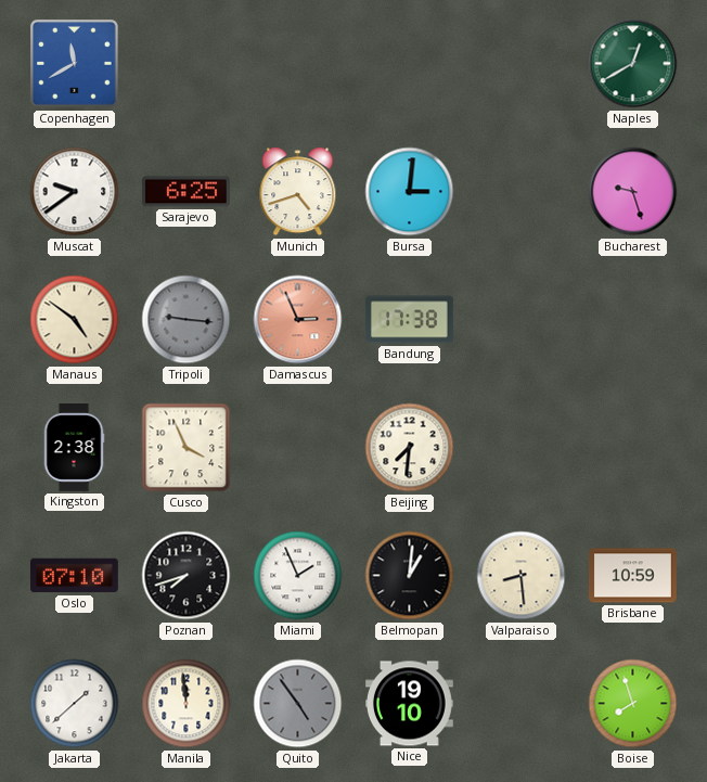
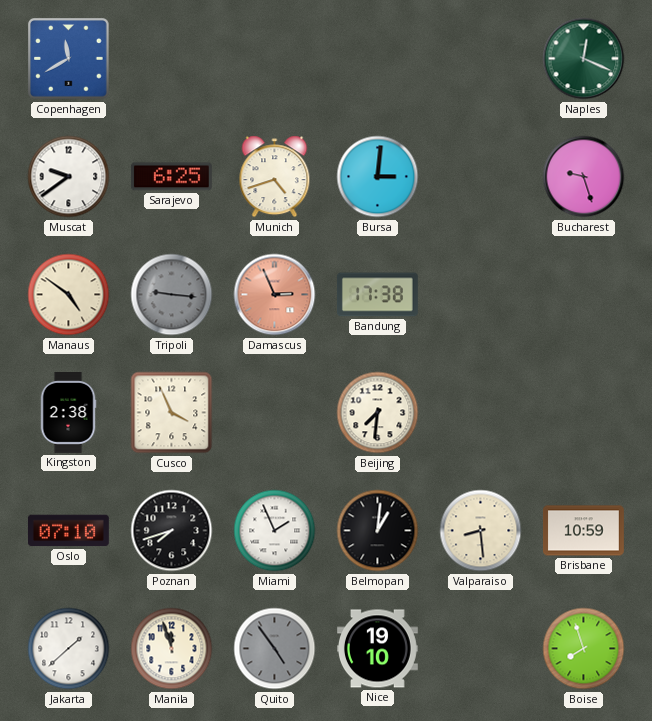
Naples: 12:40 -> 12:19 (584, 59)
Manila: 11:59 -> 11:57 (172, 649)
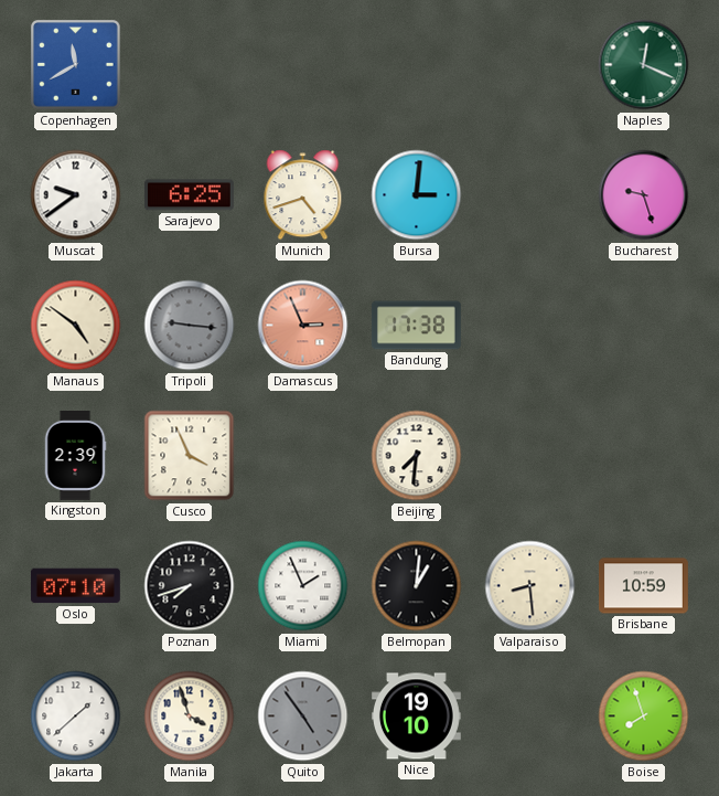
Kingston: 2:38 -> 2:39 (75, 456)
Manila: 11:57 -> 3:57 (190, 717)
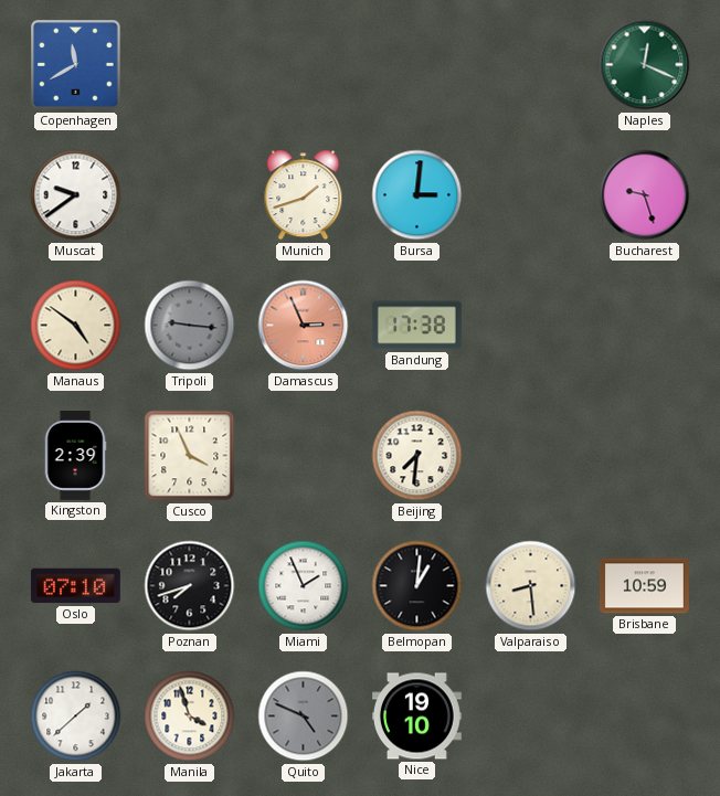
Sarajevo: 6:25 -> none (189, 195)
Munich: 4:42 -> 1:42 (304, 195)
Quito: 4:54 -> 4:49 (304, 717)
Boise: 7:57 -> none (644, 717)
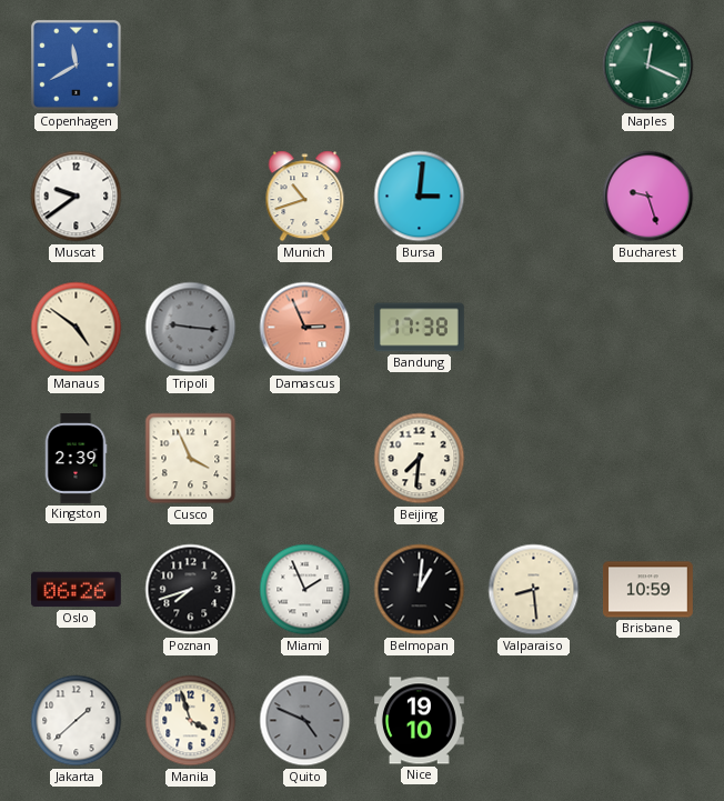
Munich: 1:42 -> 10:42 (305, 197)
Oslo: 07:10 -> 06:26 (76, 590)
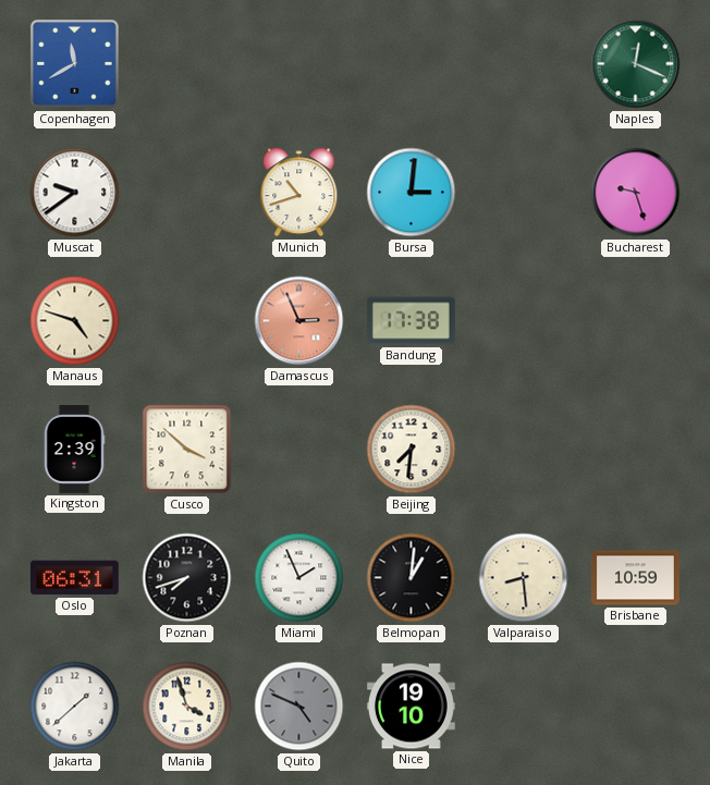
Manaus: 4:51 -> 4:48 (75, 321)
Tripoli: 9:16 -> none (191, 328)
Cusco: 3:56 -> 3:52 (187, 450)
Oslo: 06:26 -> 06:31 (74, 578)
